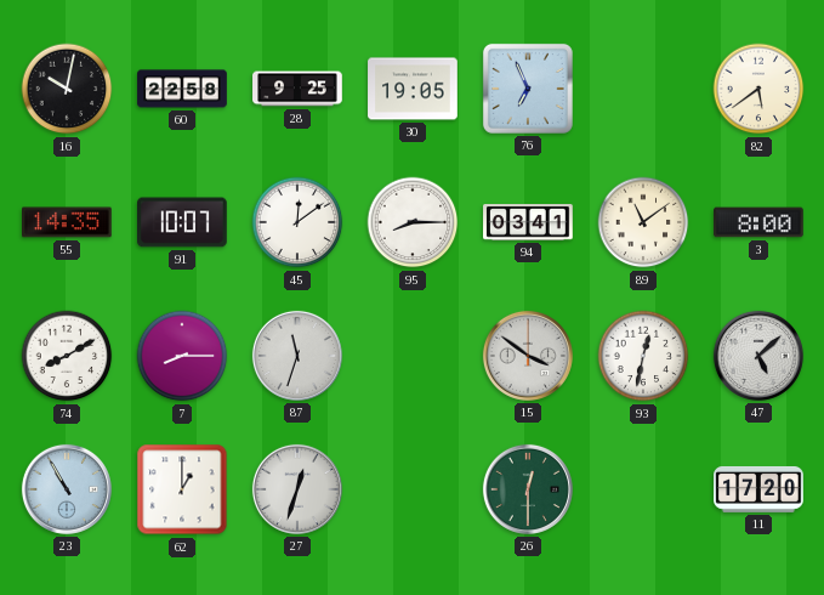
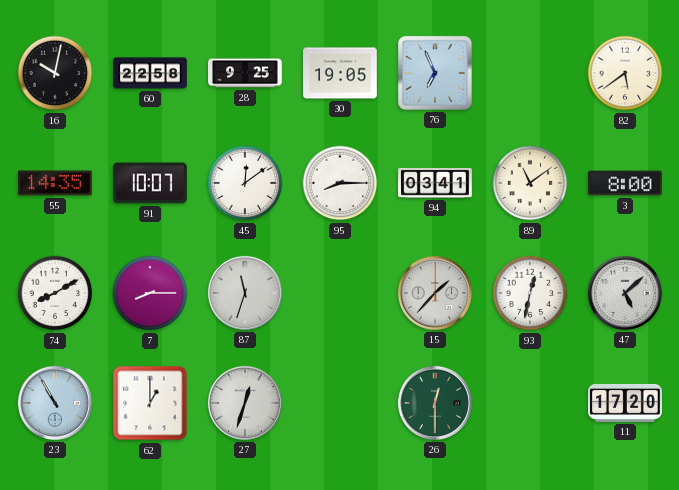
15: 3:51 -> 1:37 (435, 293)
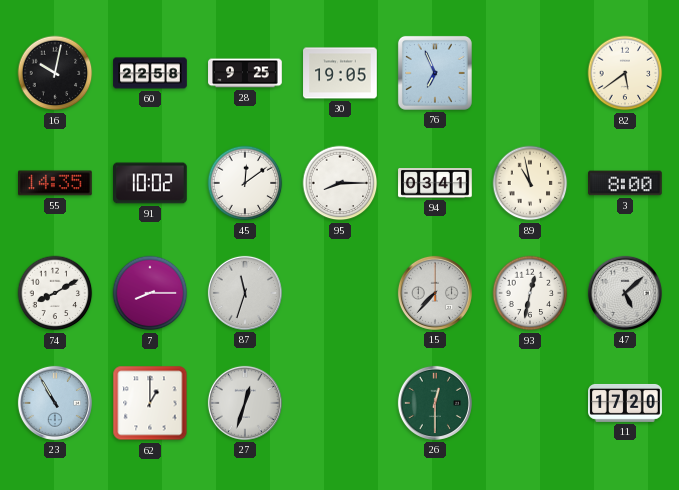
91: 10:07 -> 10:02 (151, 183)
89: 11:09 -> 10:58 (530, 183)
15: 1:37 -> 7:37 (435, 293)
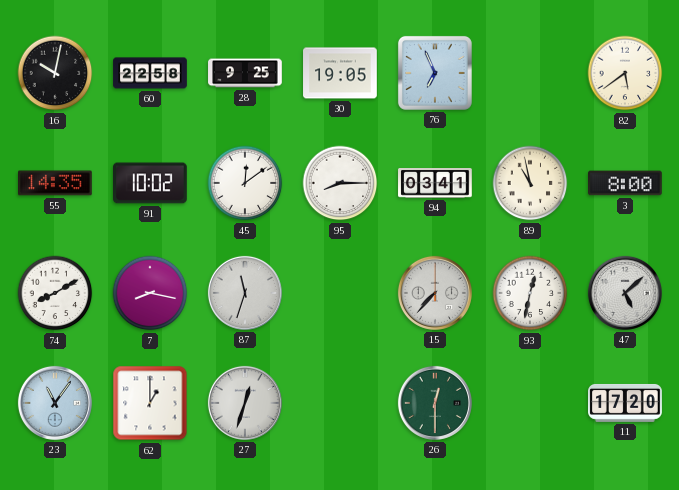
7: 8:15 -> 8:17 (150, 293)
23: 10:55 -> 11:06 (55, 403)
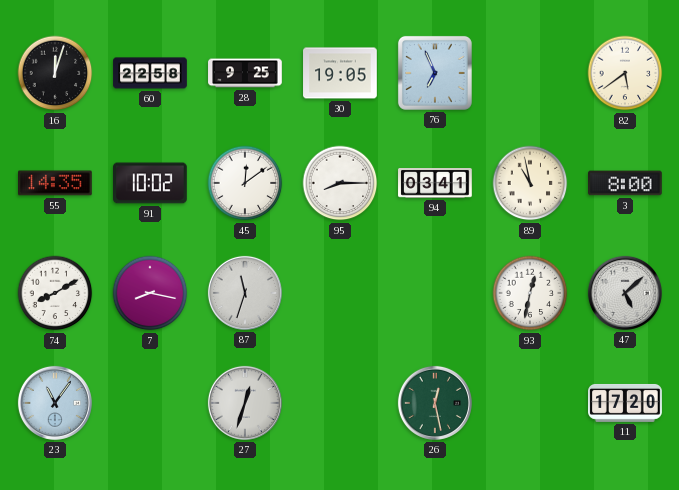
16: 10:02 -> 12:03 (55, 73)
15: 7:37 -> none (435, 293)
62: 1:00 -> none (150, 403)
26: 12:30 -> 12:28 (435, 403)
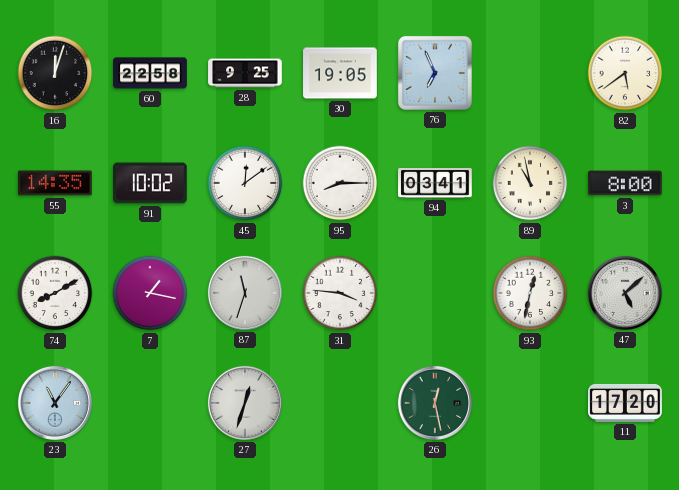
7: 8:17 -> 1:17 (150, 293)
31: none -> 3:46 (340, 293)
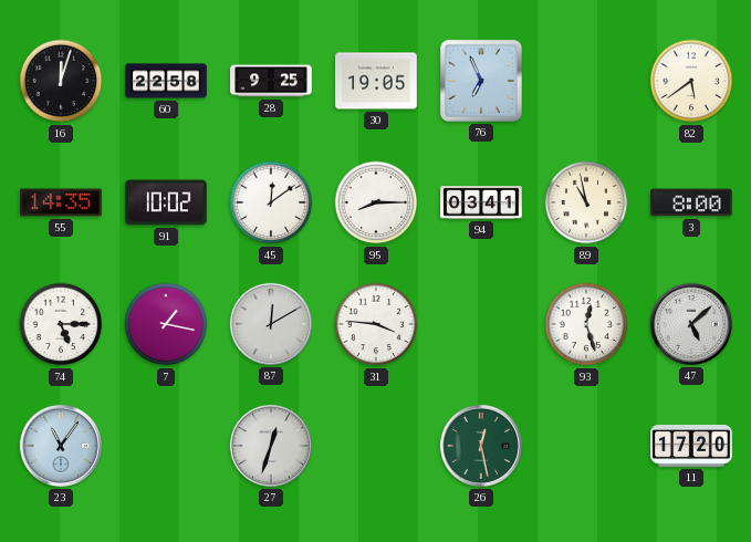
74: 8:10 -> 5:15 (61, 324)
87: 11:33 -> 12:10 (271, 324)
93: 12:32 -> 12:27 (586, 324)
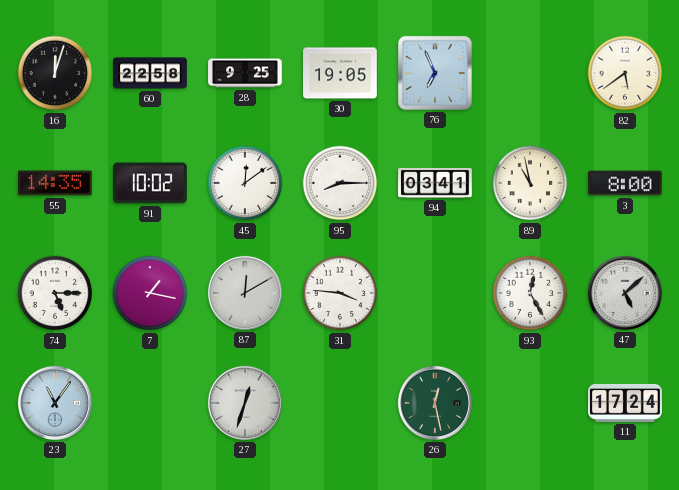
93: 12:27 -> 12:25 (530, 293)
11: 17:20 -> 17:24 (625, 403)
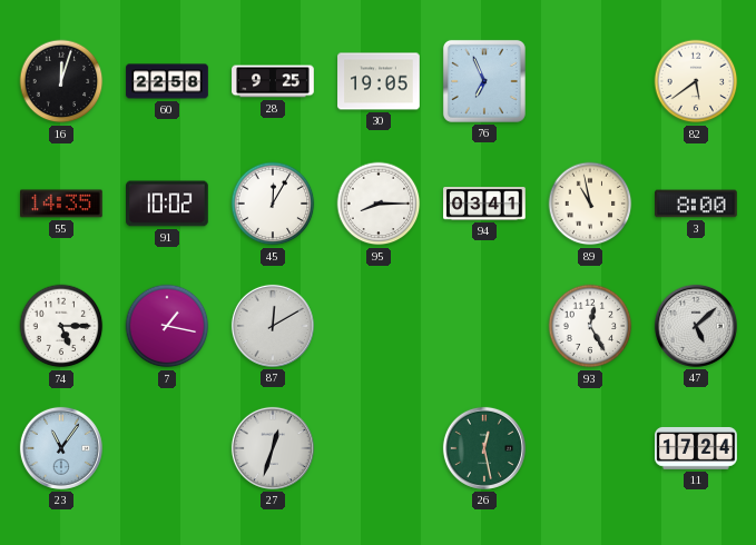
45: 12:09 -> 12:05 (273, 204)
31: 3:46 -> none (340, 293)
